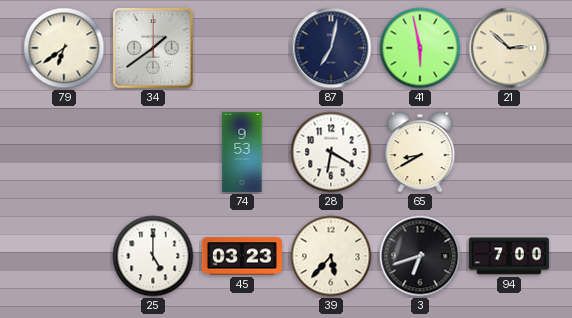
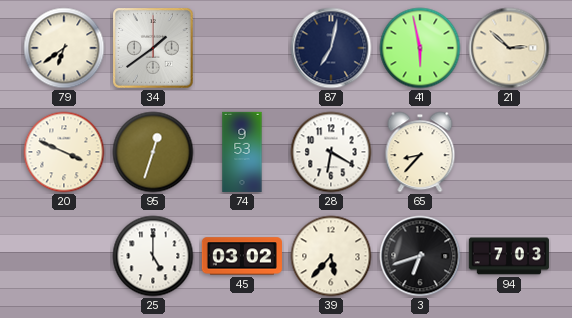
20: none -> 3:49 (64, 152)
95: none -> 12:33 (153, 152)
65: 8:40 -> 8:37 (420, 152)
45: 03:23 -> 03:02 (242, 256)
94: 7:00 -> 7:03 (509, 256)
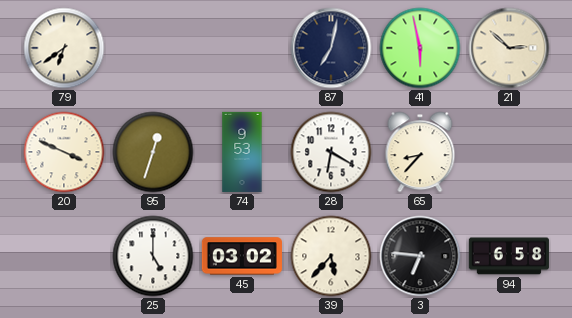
34: 1:39 -> none (153, 48)
3: 6:42 -> 6:46 (420, 256)
94: 7:03 -> 6:58 (509, 256)
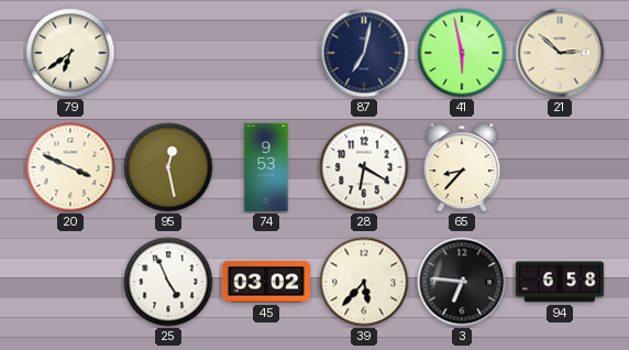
95: 12:33 -> 12:28 (168, 167)
25: 5:00 -> 4:56 (168, 282)
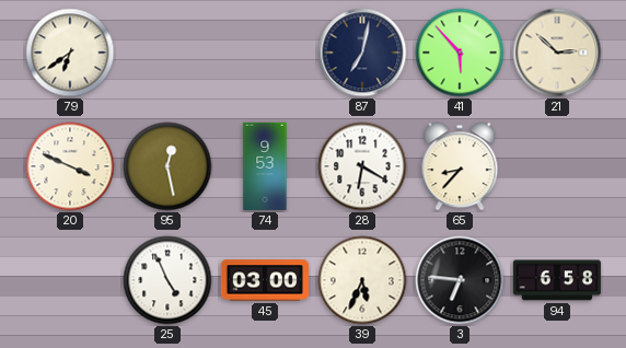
41: 5:58 -> 5:53 (460, 53)
45: 03:02 -> 03:00 (265, 280)
39: 5:37 -> 5:34 (362, 280)
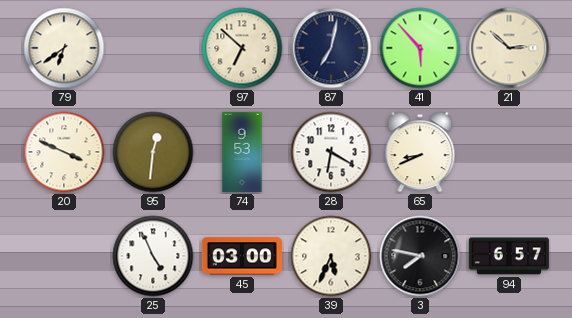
97: none -> 6:52 (242, 48)
95: 12:28 -> 12:31 (153, 152)
65: 8:37 -> 8:41 (420, 152)
3: 6:46 -> 7:47 (420, 256)
94: 6:58 -> 6:57 (509, 256)
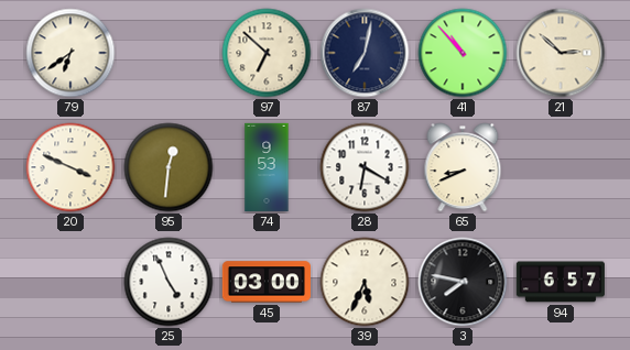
41: 5:53 -> 10:53 (463, 53)
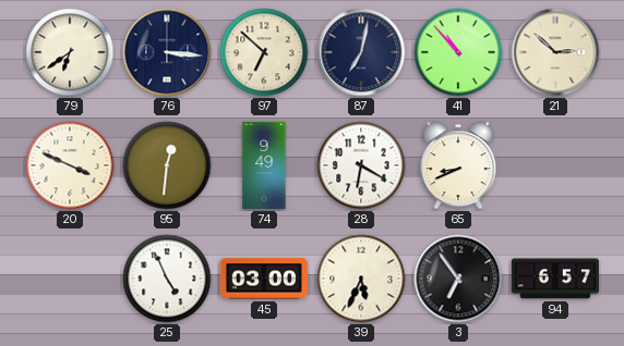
76: none -> 3:16 (167, 52)
74: 9:53 -> 9:49 (264, 165)
3: 7:47 -> 6:54 (458, 279)
